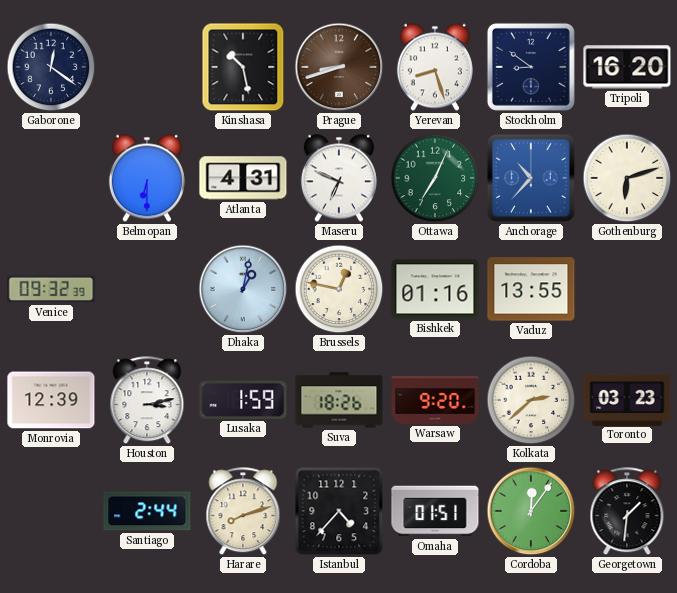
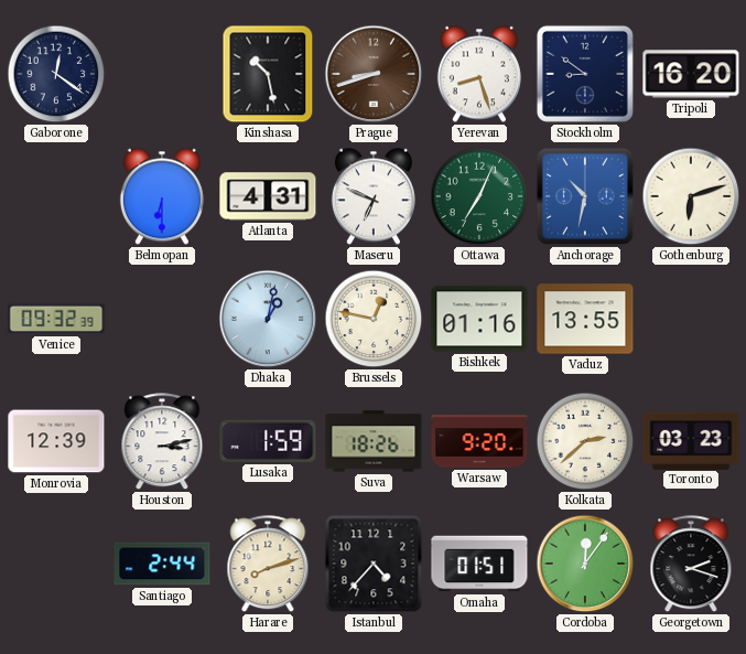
Anchorage: 10:37 -> 10:32 (585, 196)
Georgetown: 1:31 -> 2:18 (691, 565)
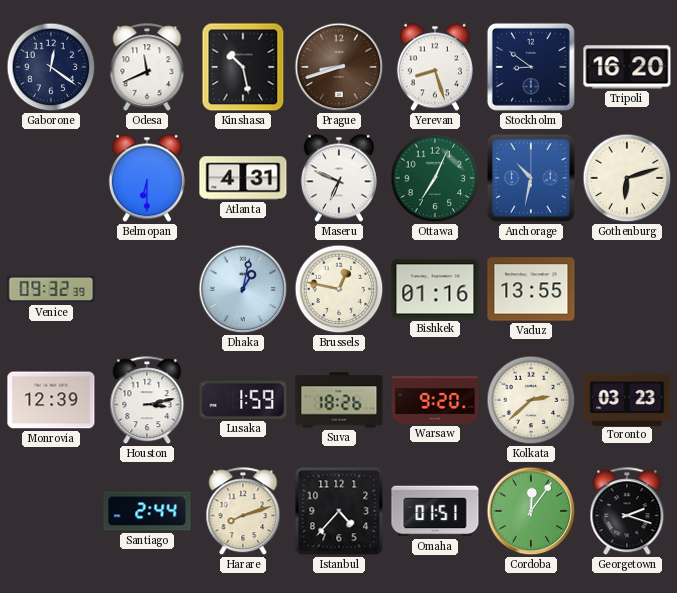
Odesa: none -> 11:41 (147, 68)
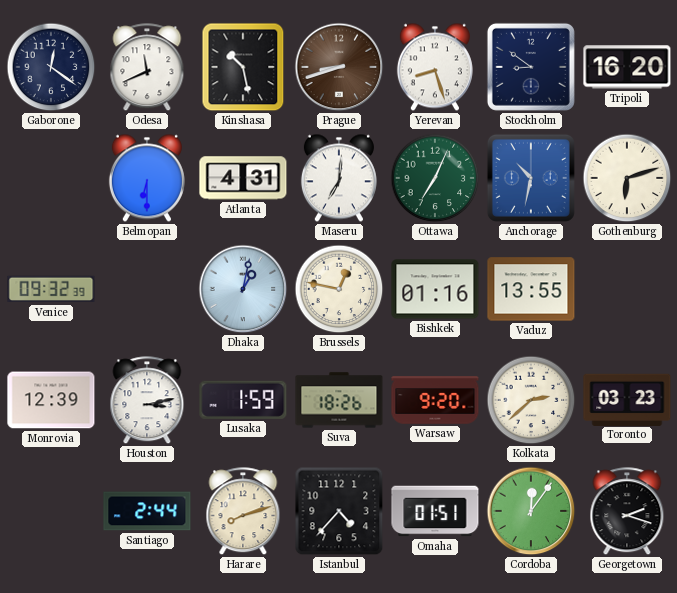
Maseru: 6:49 -> 7:01 (339, 178)
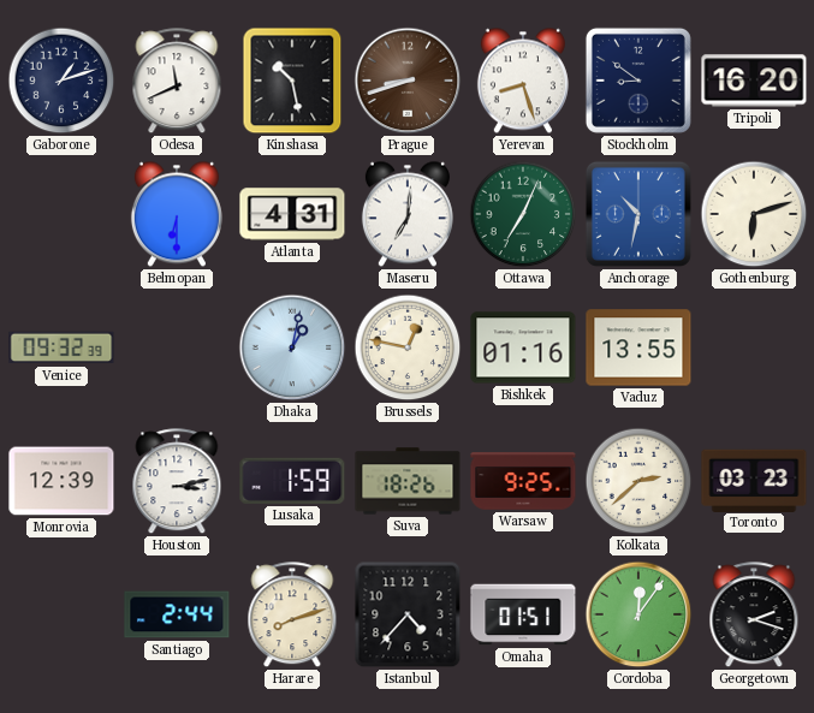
Gaborone: 12:21 -> 1:12 (61, 81)
Warsaw: 9:20 -> 9:25 (523, 481)
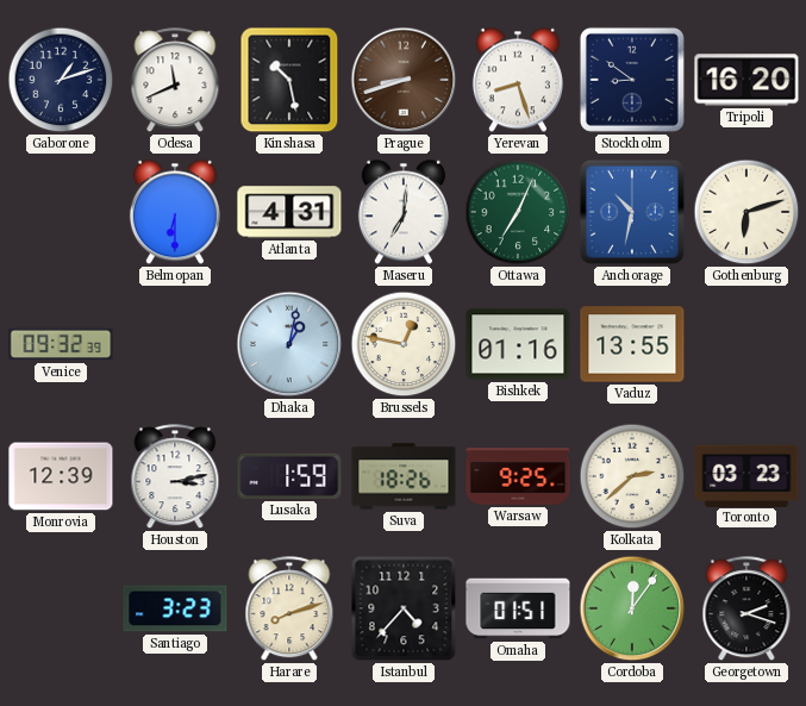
Santiago: 2:44 -> 3:23 (175, 608)
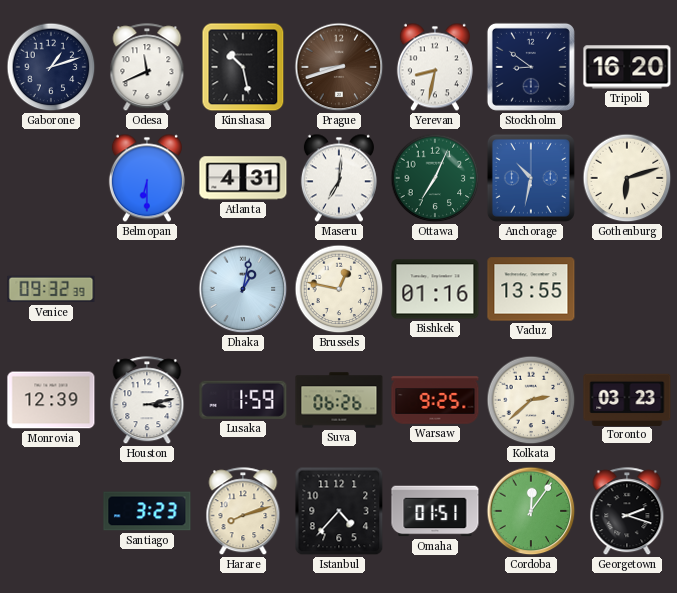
Yerevan: 8:27 -> 8:32 (435, 67)
Suva: 18:26 -> 06:26 (339, 400)
